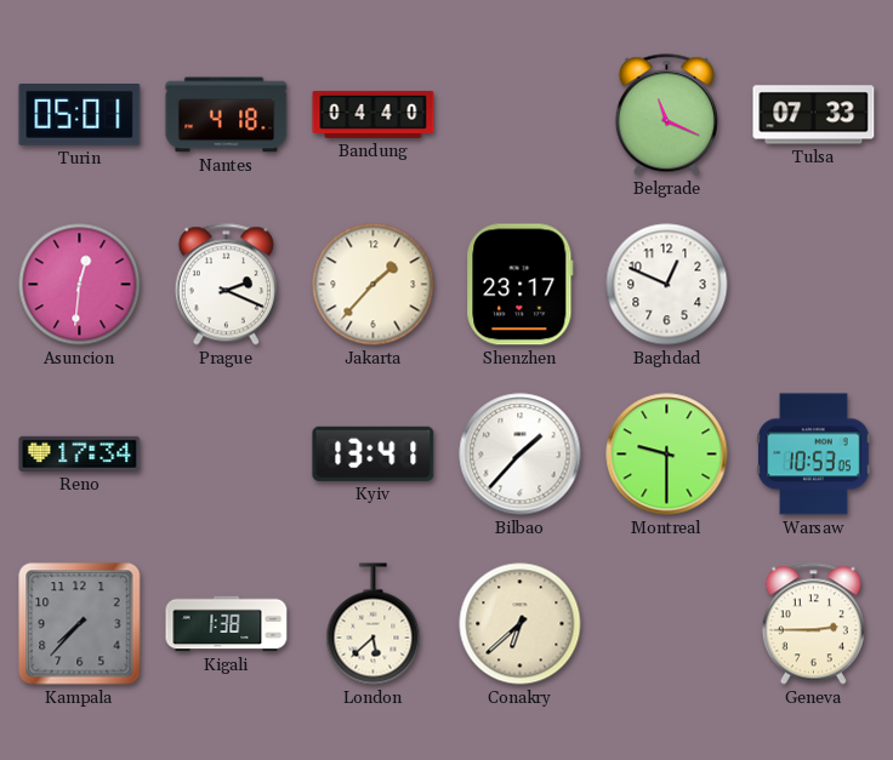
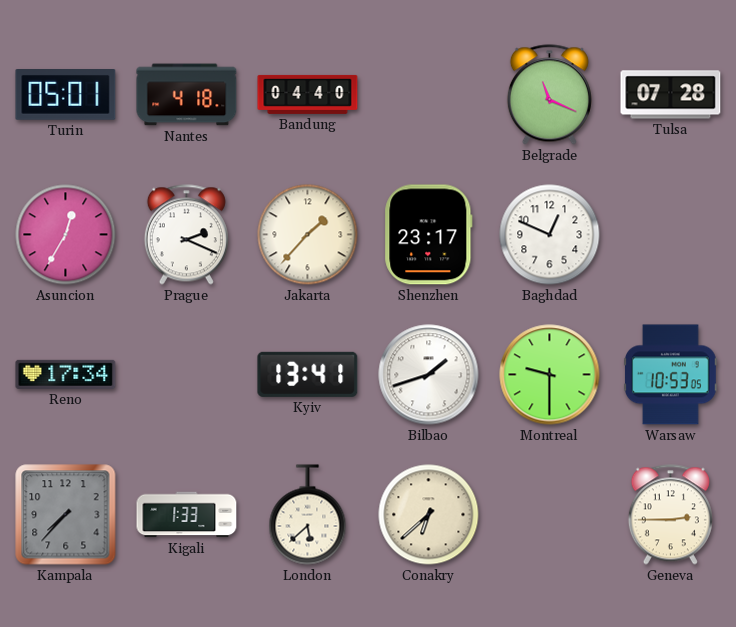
Tulsa: 07:33 -> 07:28 (671, 95)
Asuncion: 12:31 -> 12:35 (66, 235)
Bilbao: 1:37 -> 1:42 (429, 375)
Kigali: 1:38 -> 1:33 (187, 515)
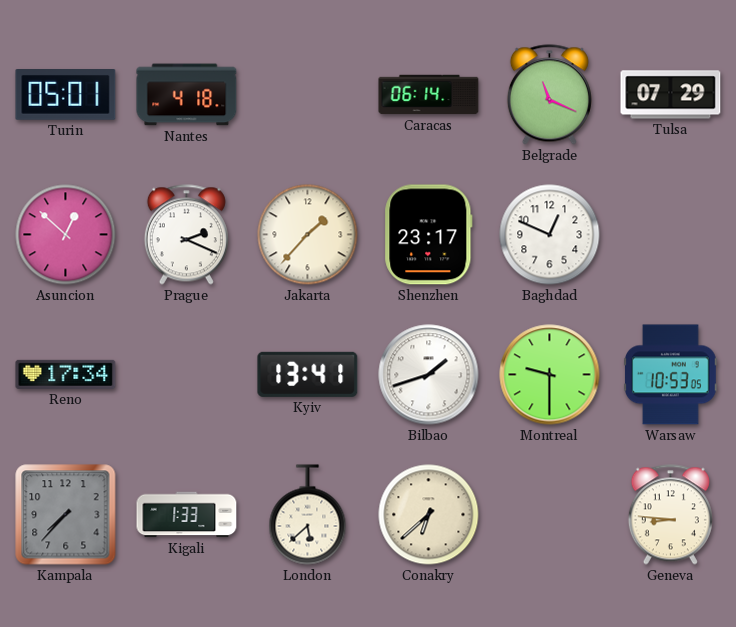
Bandung: 04:40 -> none (308, 94)
Caracas: none -> 06:14 (429, 95)
Tulsa: 07:28 -> 07:29 (671, 95)
Asuncion: 12:35 -> 12:52 (66, 235)
Geneva: 2:45 -> 8:46 (670, 515)
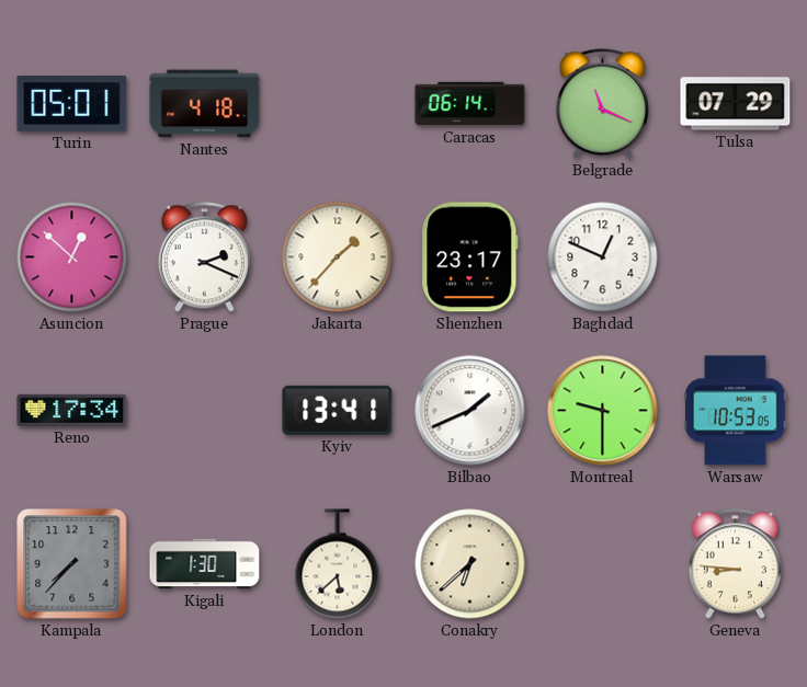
Bilbao: 1:42 -> 1:41 (470, 411)
Kigali: 1:33 -> 1:30 (205, 564)
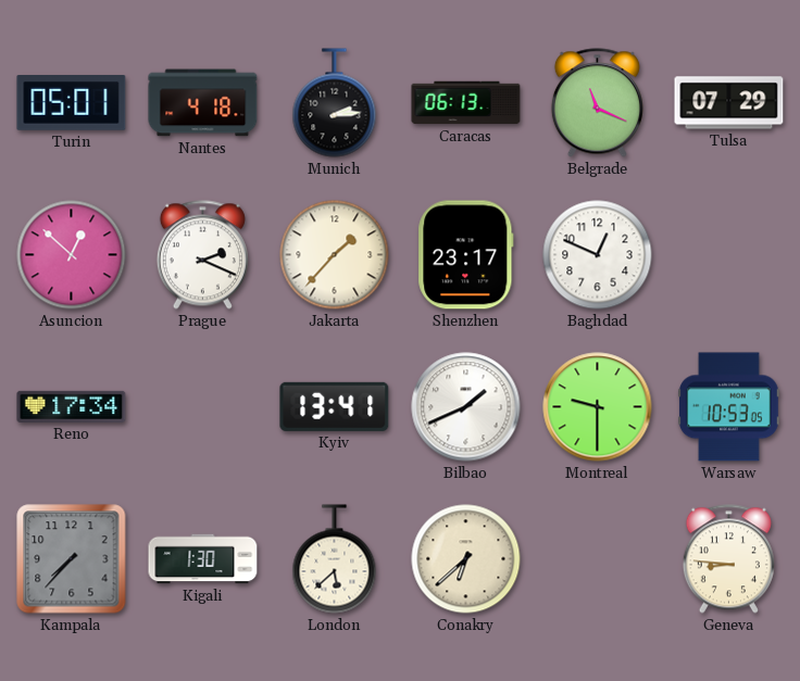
Munich: none -> 2:14 (335, 103)
Caracas: 06:14 -> 06:13 (466, 103)
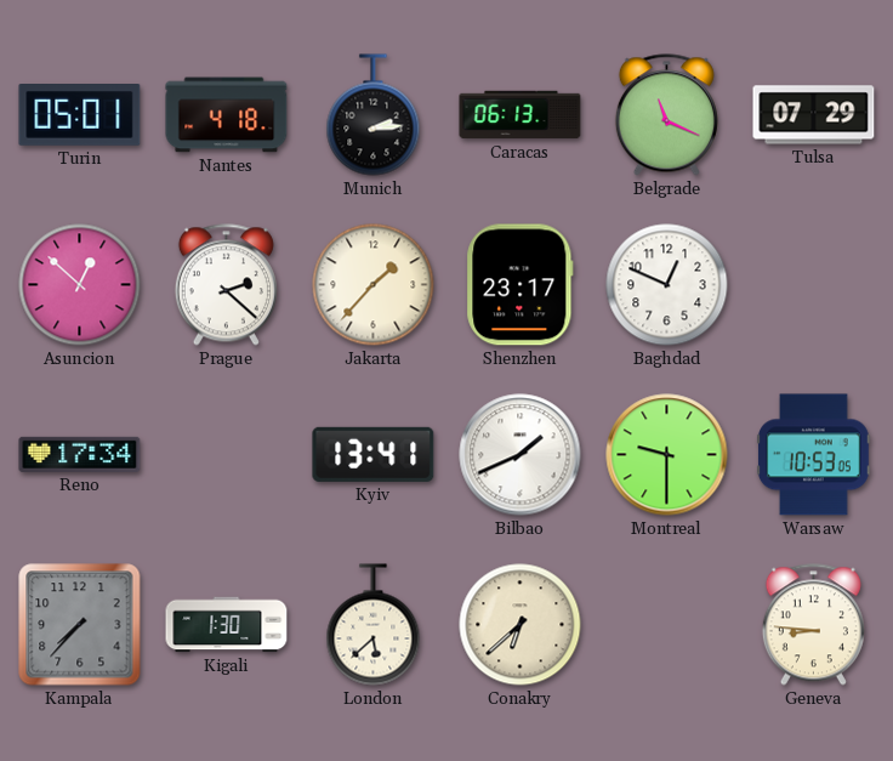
Prague: 2:19 -> 2:22 (226, 285)
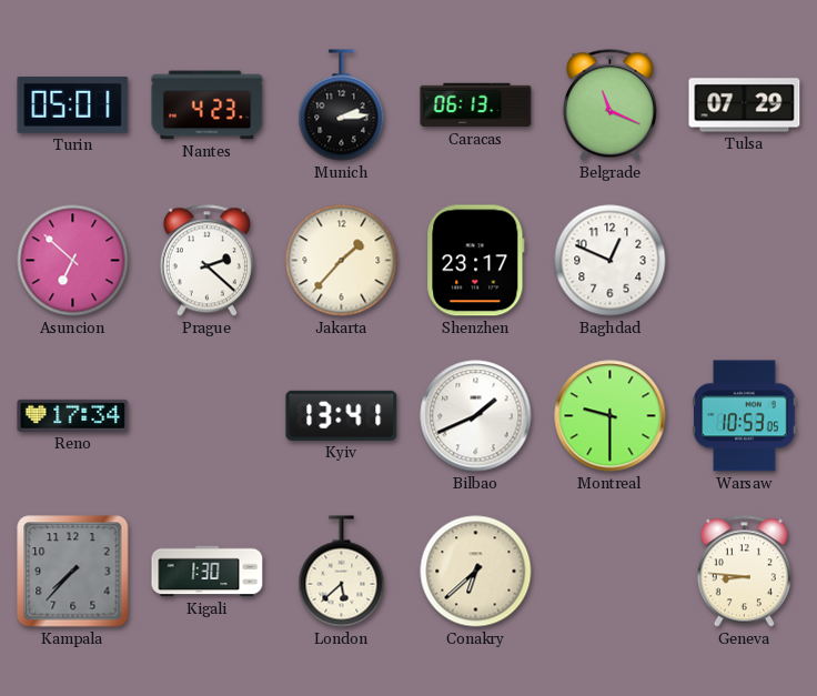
Nantes: 4:18 -> 4:23 (208, 105)
Asuncion: 12:52 -> 6:52 (73, 261)
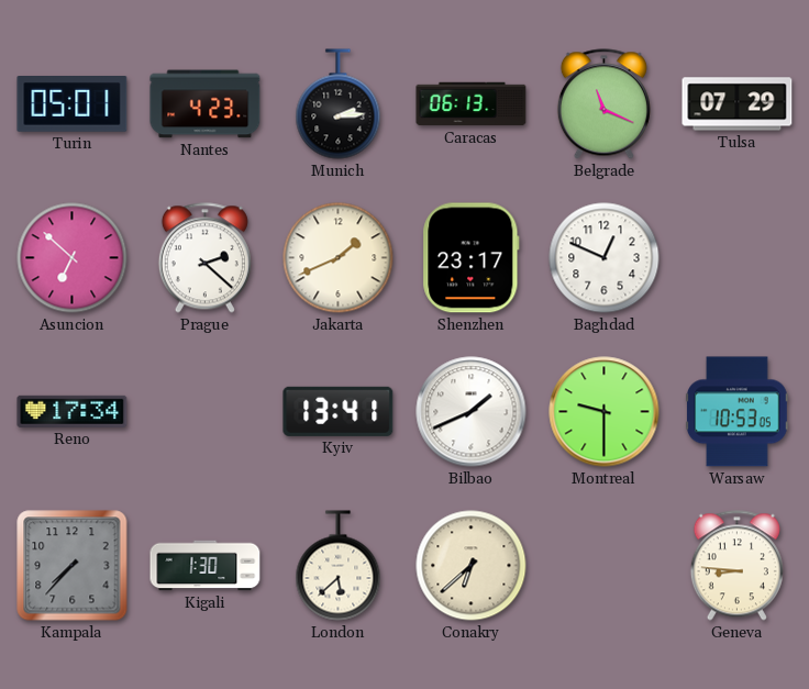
Jakarta: 1:37 -> 1:41 (339, 258)
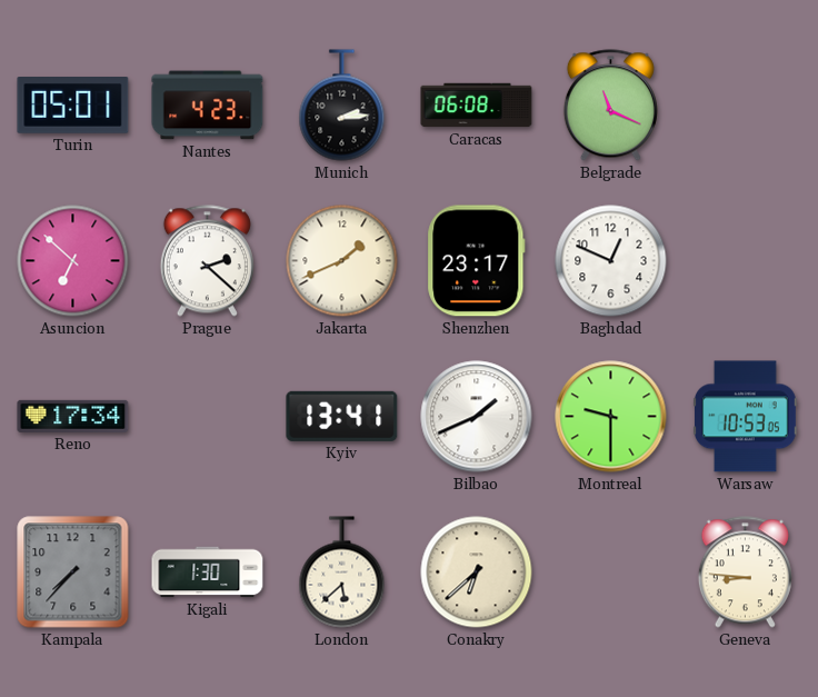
Caracas: 06:13 -> 06:08 (477, 106)
Tulsa: 07:29 -> none (738, 104)
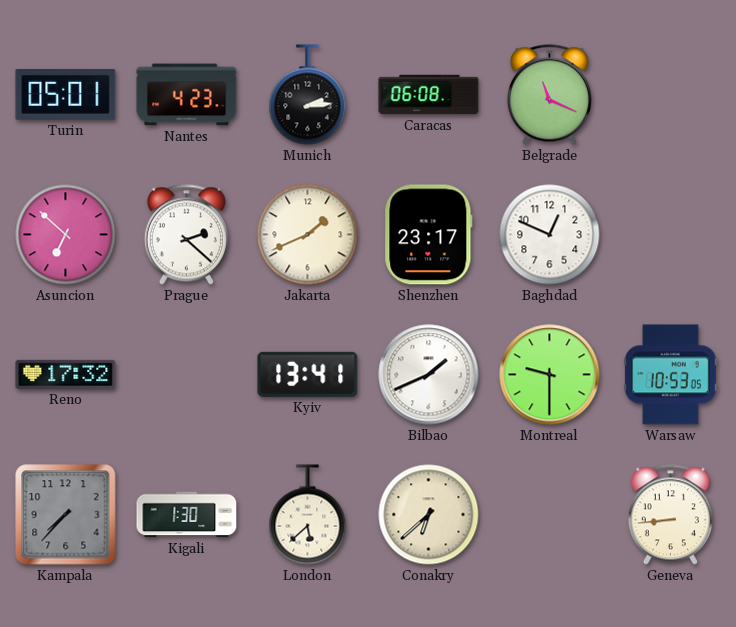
Reno: 17:34 -> 17:32 (66, 374)
Geneva: 8:46 -> 8:44 (670, 515)
